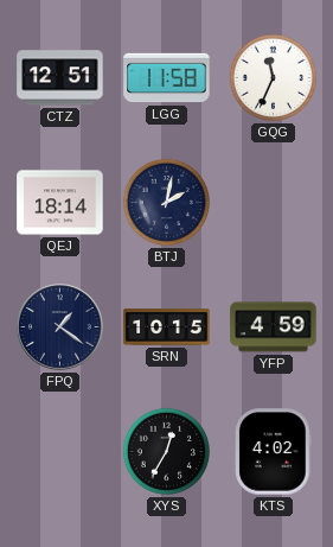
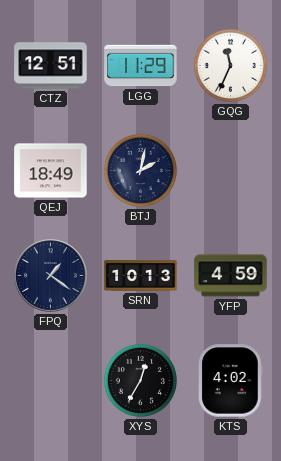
LGG: 11:58 -> 11:29 (141, 66)
QEJ: 18:14 -> 18:49 (51, 171)
SRN: 10:15 -> 10:13 (141, 276)
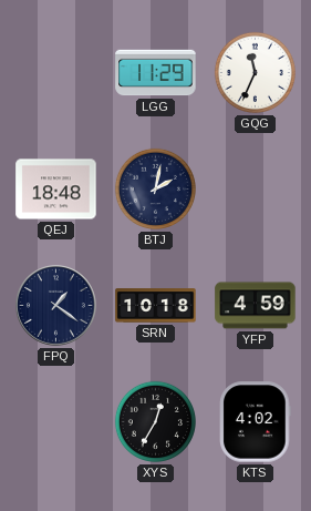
CTZ: 12:51 -> none (51, 66)
QEJ: 18:49 -> 18:48 (56, 190)
SRN: 10:13 -> 10:18 (156, 306)
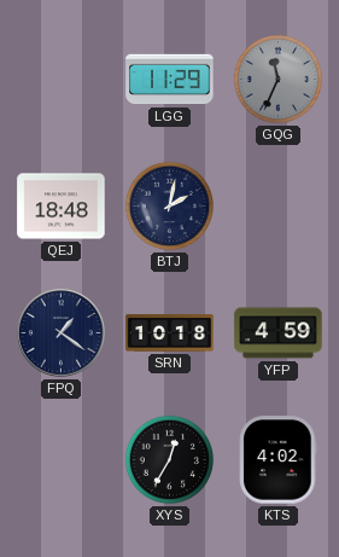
GQG dial: white -> grey (277, 79)
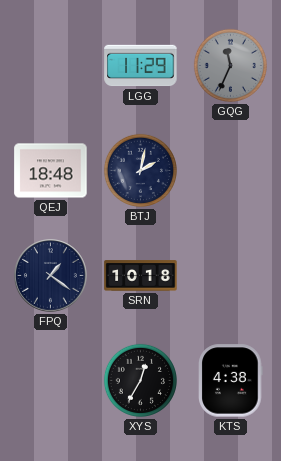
YFP: 4:59 -> none (279, 333)
KTS: 4:02 -> 4:38 (231, 381)
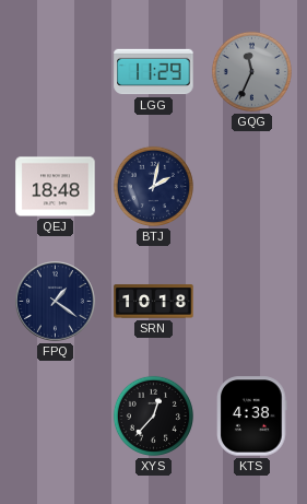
XYS: 12:35 -> 12:37 (153, 415)
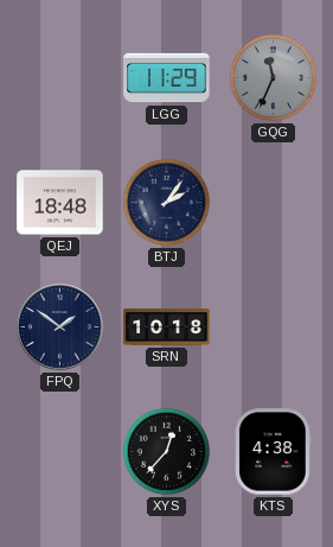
BTJ: 2:02 -> 2:06 (166, 202)
FPQ: 1:21 -> 1:51 (60, 327)
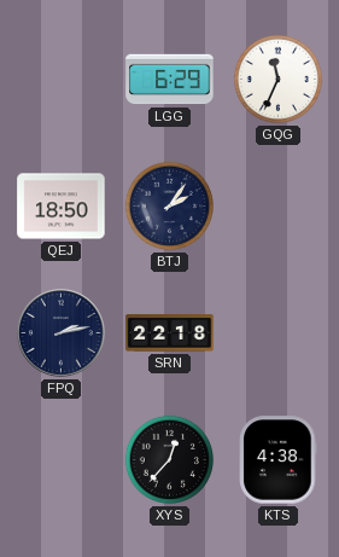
LGG: 11:29 -> 6:29 (170, 80)
GQG dial: grey -> white (277, 79)
QEJ: 18:48 -> 18:50 (62, 207)
FPQ: 1:51 -> 2:13 (62, 333)
SRN: 10:18 -> 22:18 (170, 333)
